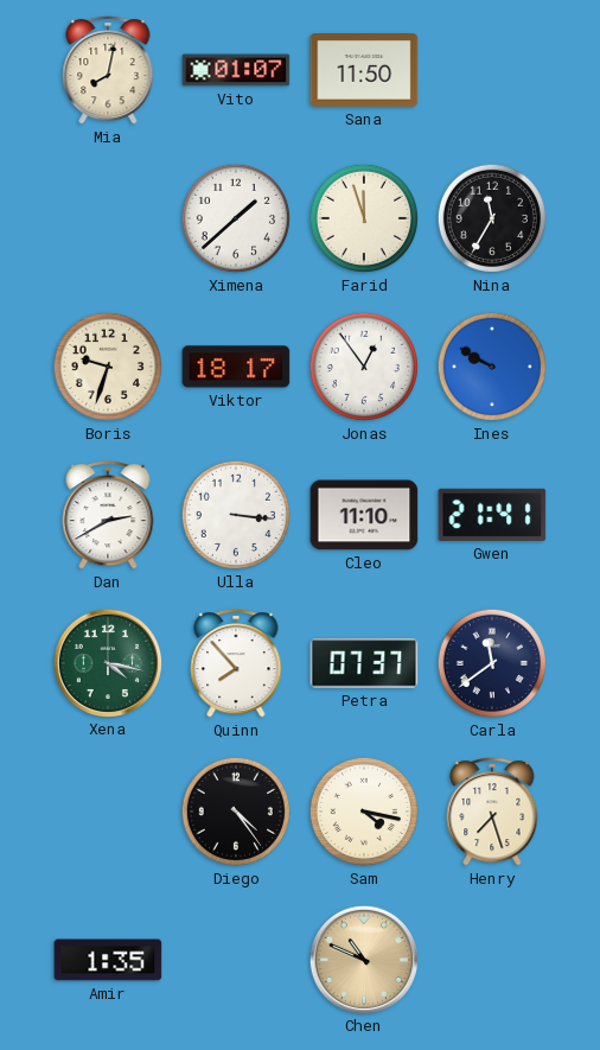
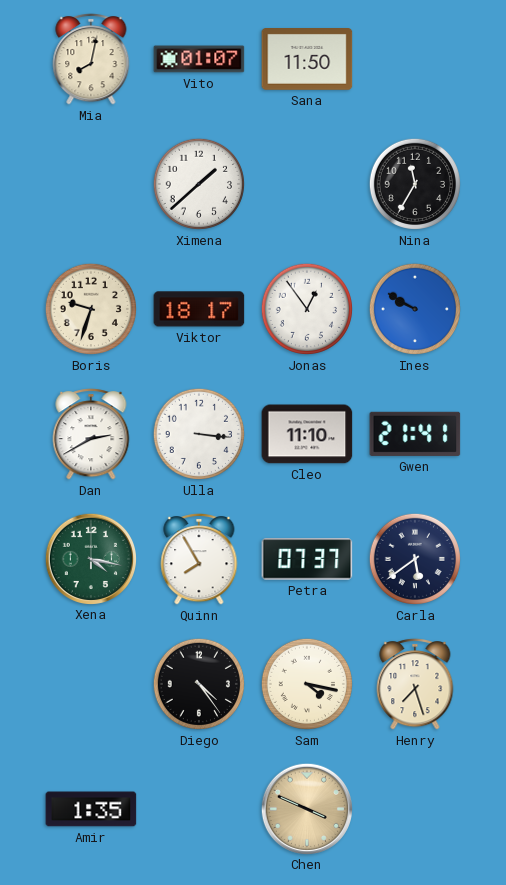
Farid: 11:57 -> none (364, 218)
Quinn: 7:53 -> 7:55 (199, 559)
Carla: 11:39 -> 5:39 (415, 559)
Chen: 10:49 -> 3:49 (306, 808)
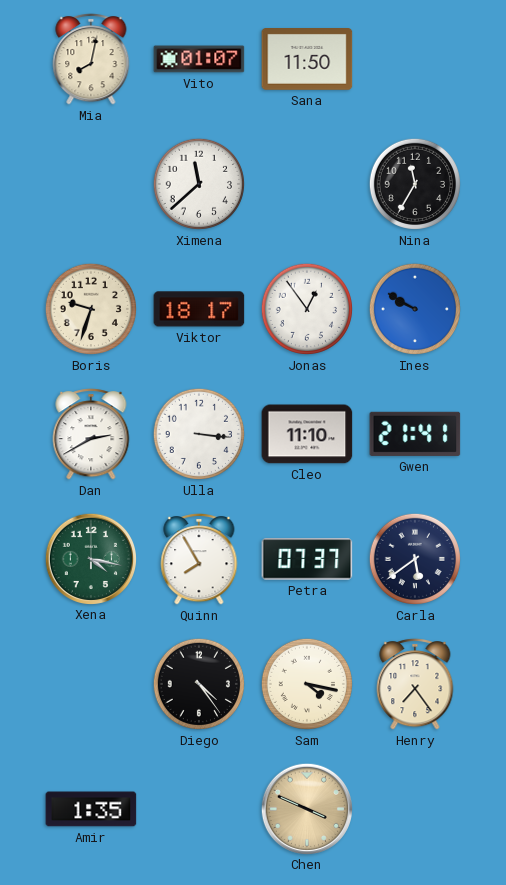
Ximena: 1:38 -> 11:38 (199, 184)
Henry: 7:27 -> 7:24 (415, 684)
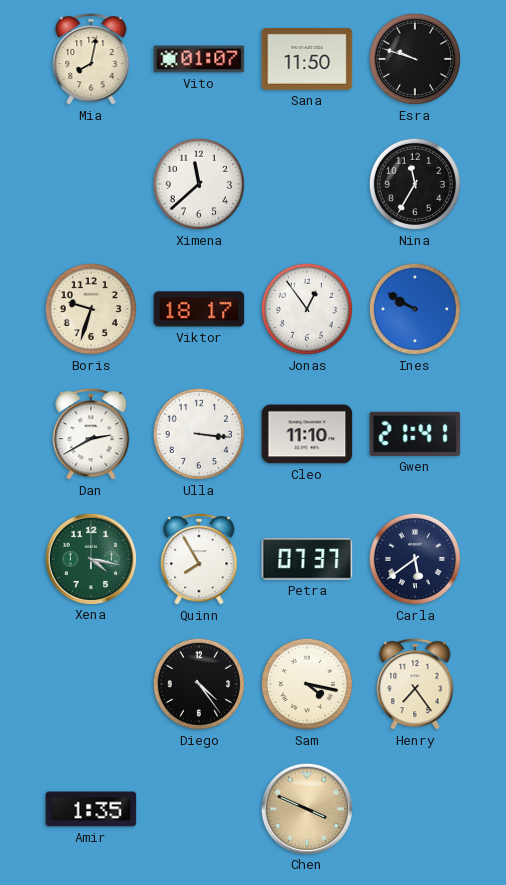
Esra: none -> 9:48 (415, 59)
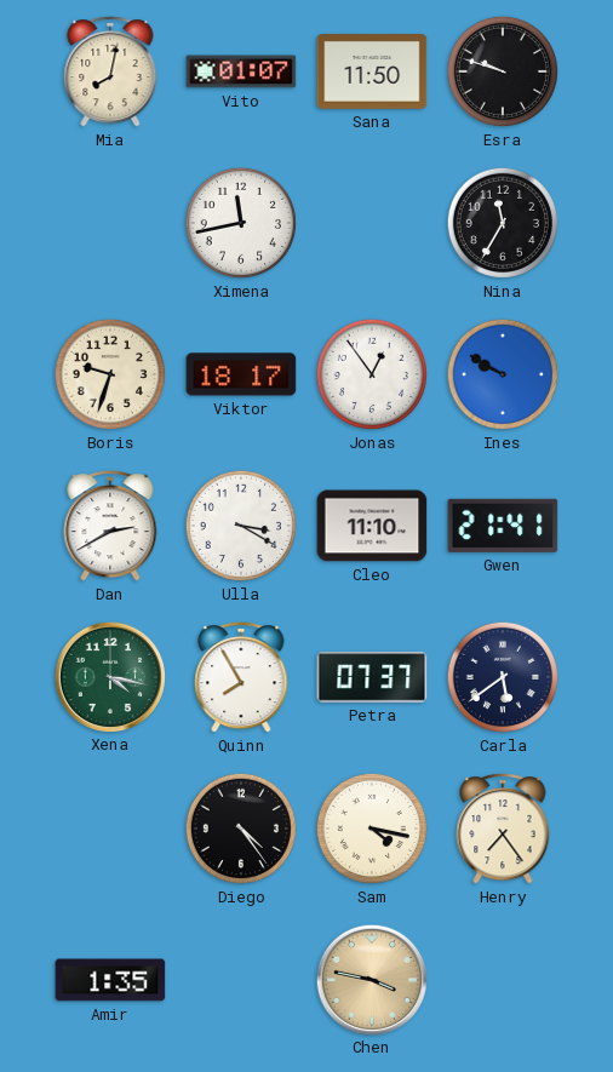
Ximena: 11:38 -> 11:43 (241, 223)
Ulla: 3:16 -> 3:20 (241, 526)
Chen: 3:49 -> 3:47 (371, 979)
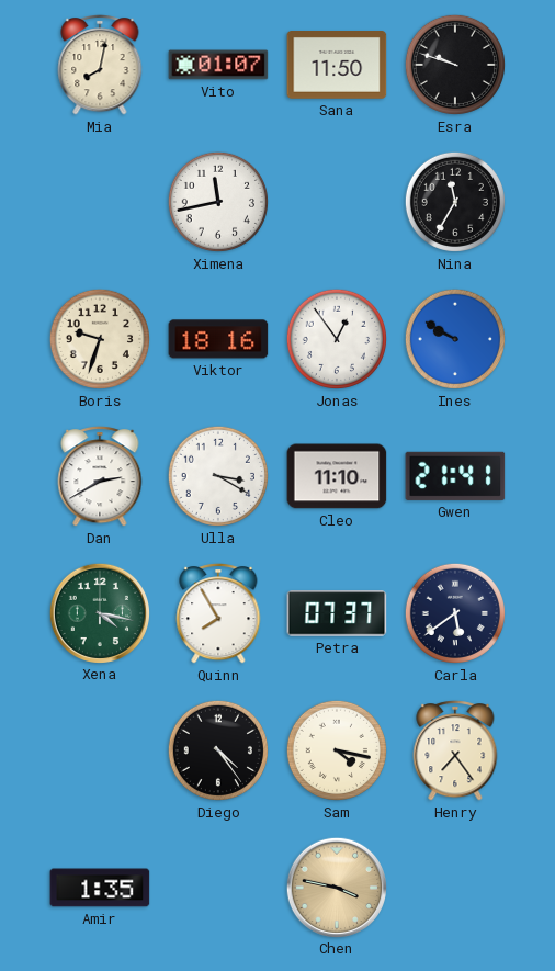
Viktor: 18:17 -> 18:16 (218, 339)
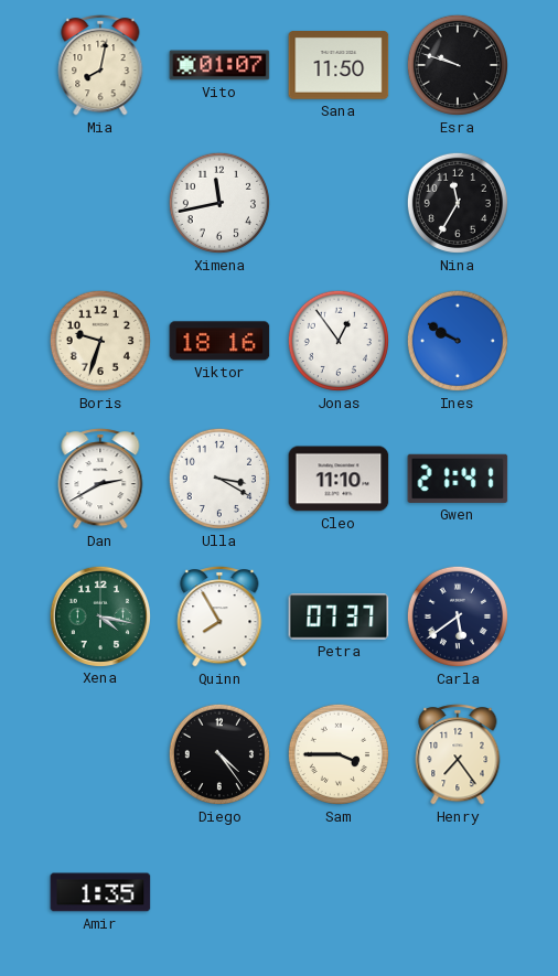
Sam: 4:17 -> 3:45 (339, 754)
Chen: 3:47 -> none (336, 887)
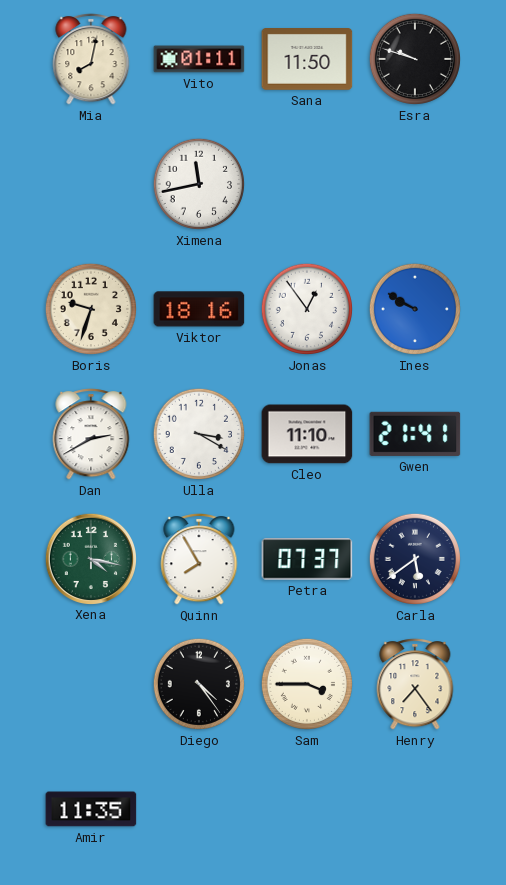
Vito: 01:07 -> 01:11 (199, 59)
Nina: 11:35 -> none (458, 203)
Amir: 1:35 -> 11:35 (91, 809)
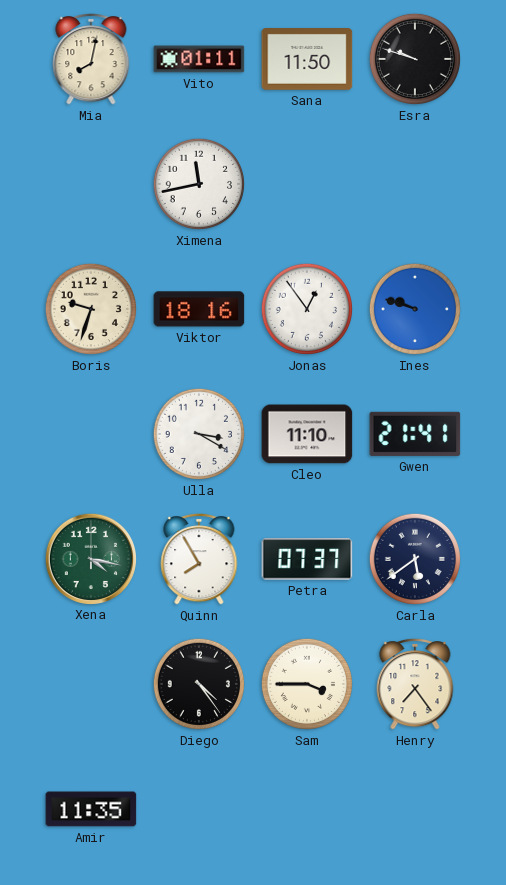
Ines: 9:50 -> 9:48 (415, 309)
Dan: 2:40 -> none (91, 434)
